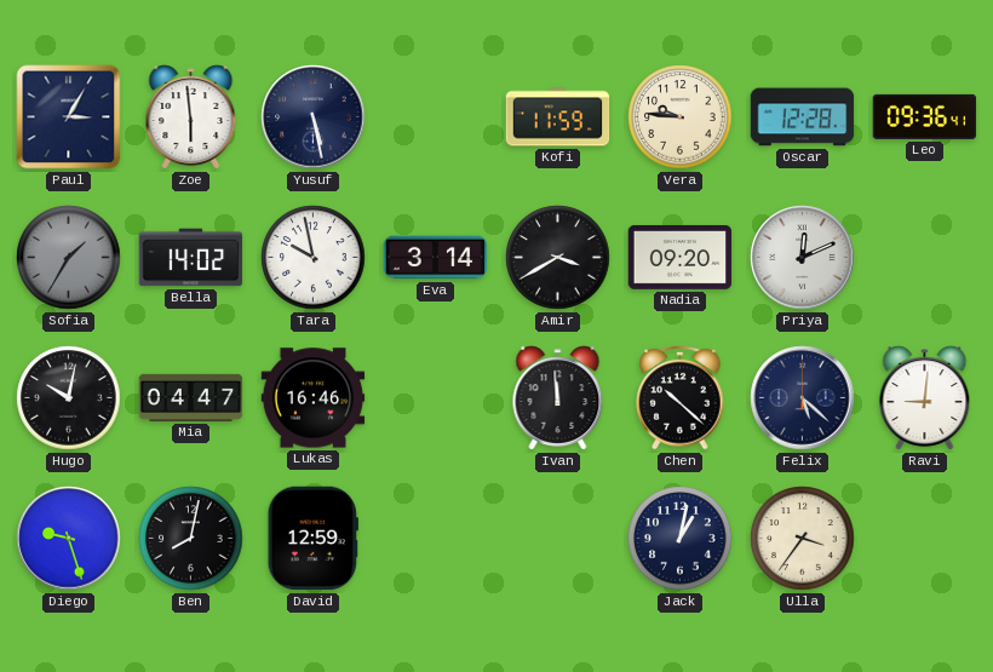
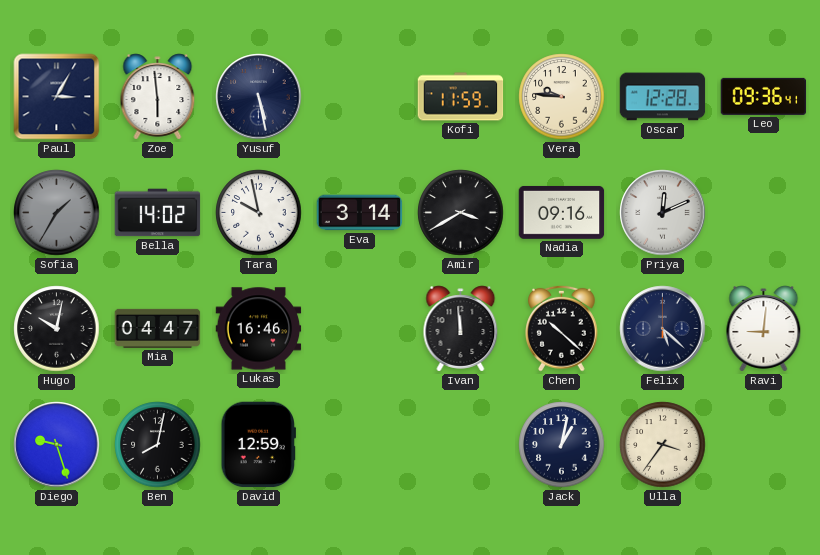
Nadia: 09:20 -> 09:16 (562, 212)
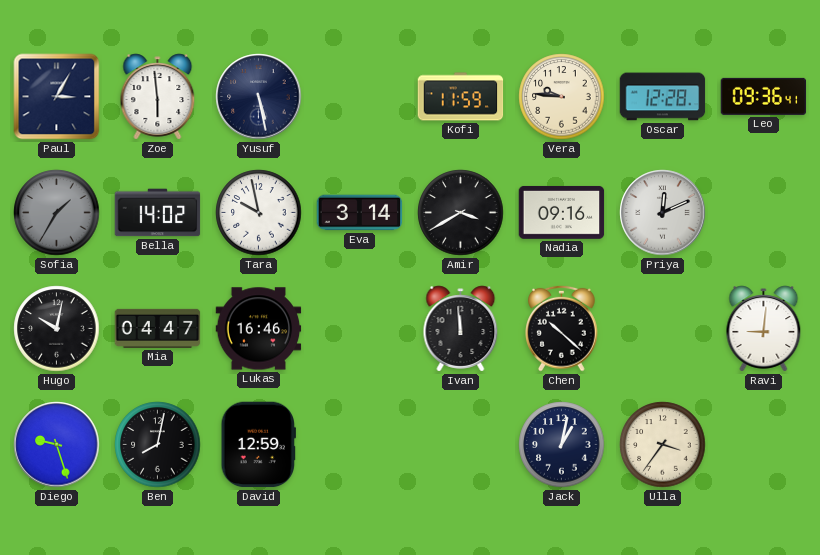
Felix: 5:22 -> none (663, 329)
